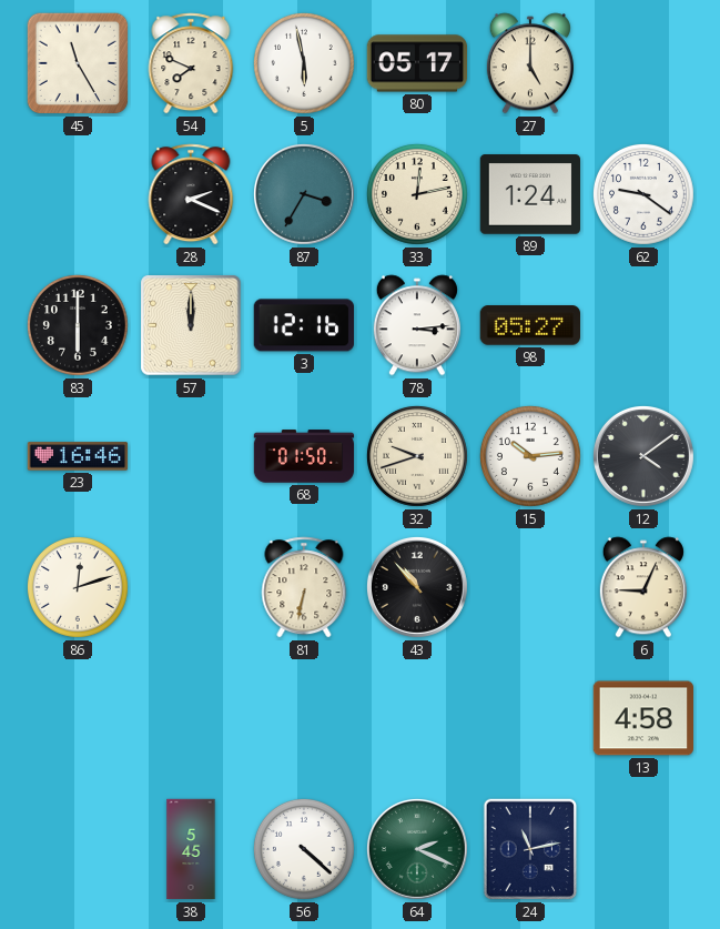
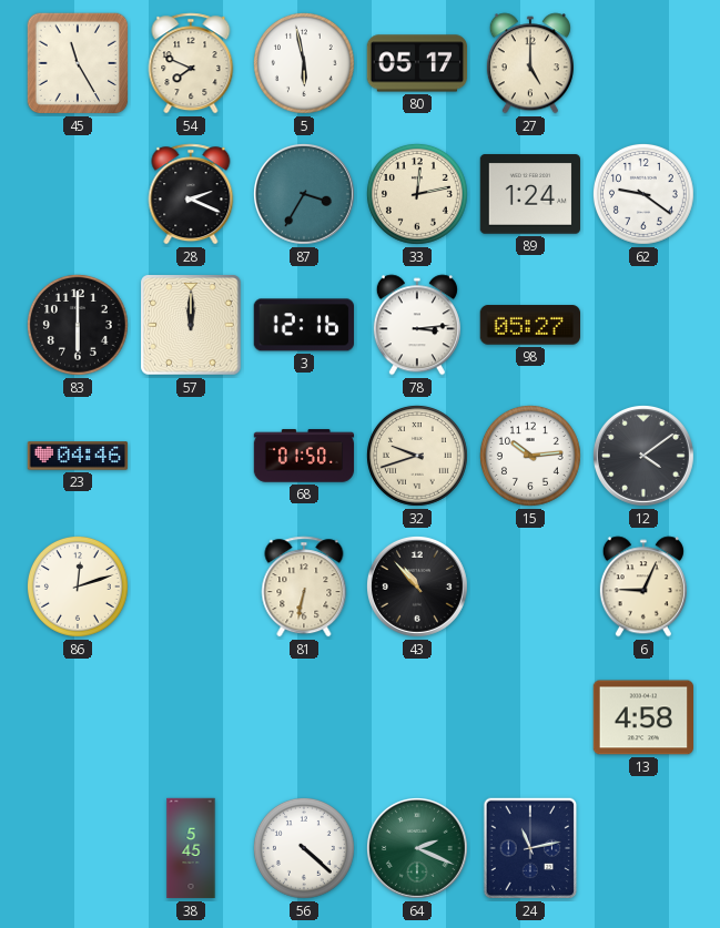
23: 16:46 -> 04:46 (78, 456)
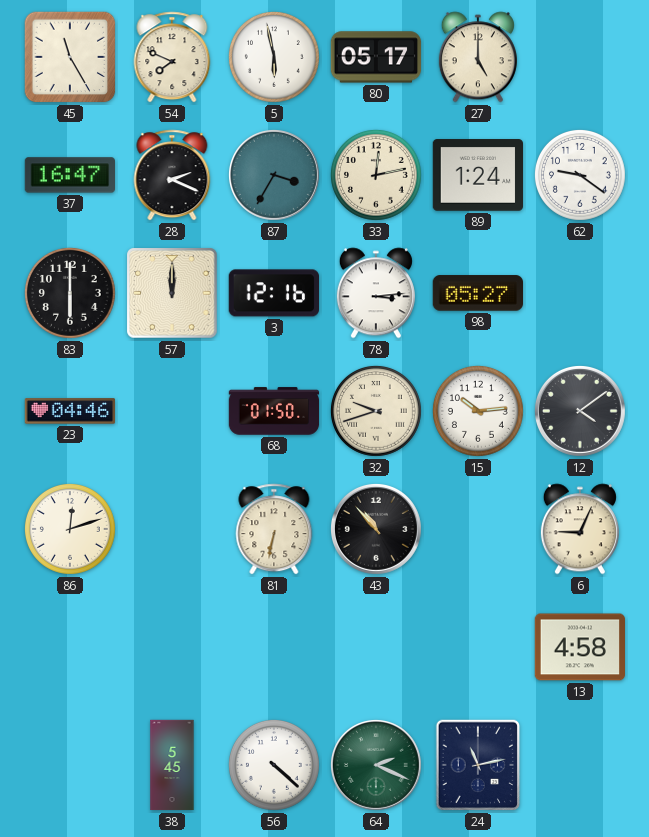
37: none -> 16:47 (69, 175)
